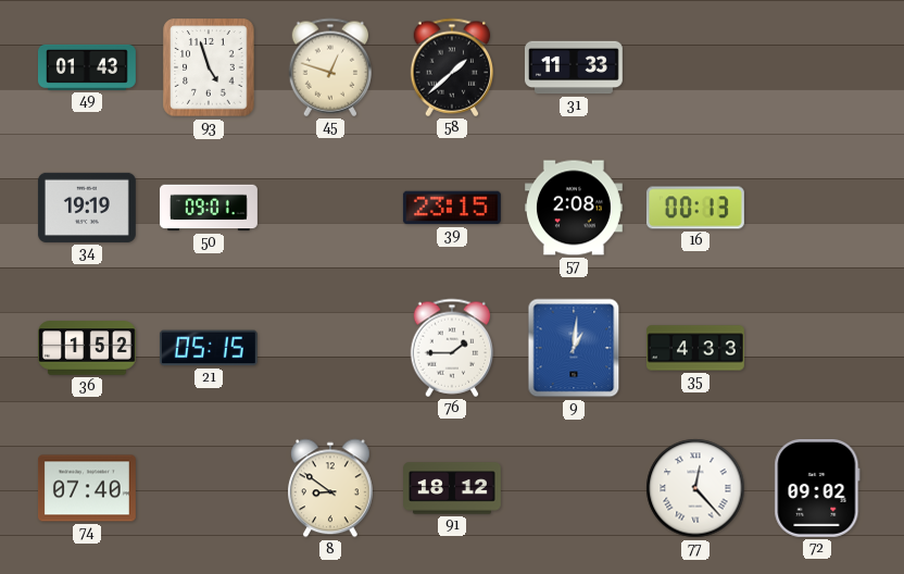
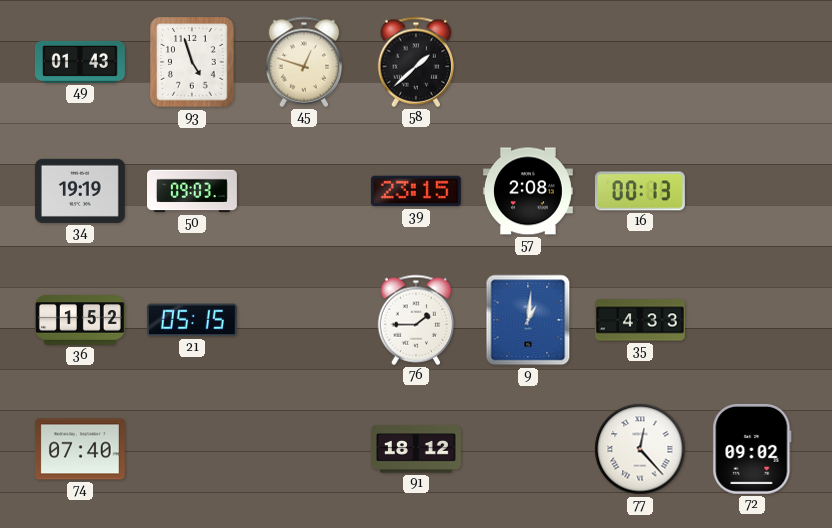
31: 11:33 -> none (574, 67)
50: 09:01 -> 09:03 (193, 191)
8: 8:51 -> none (331, 488)
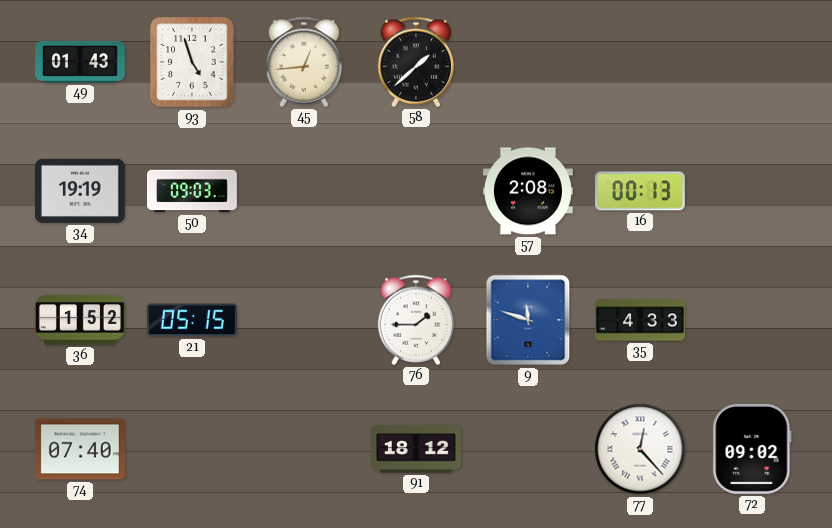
45: 12:48 -> 12:44 (304, 62)
39: 23:15 -> none (416, 191)
9: 1:01 -> 11:48 (528, 320)
